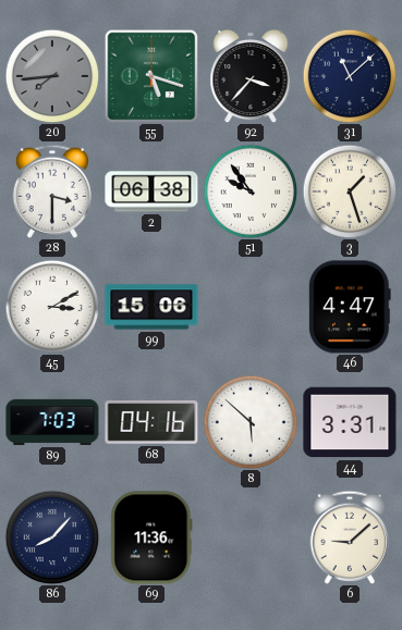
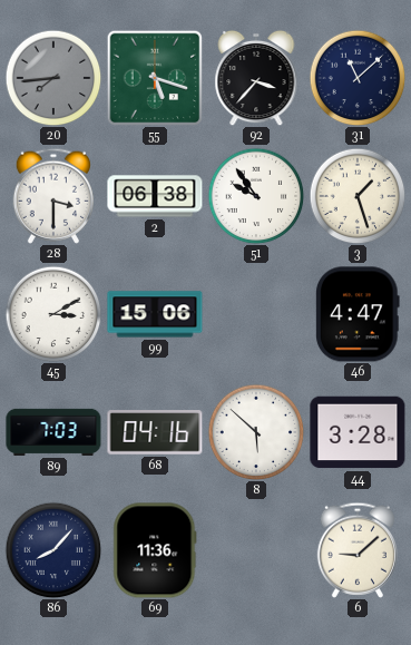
44: 3:31 -> 3:28 (358, 432)
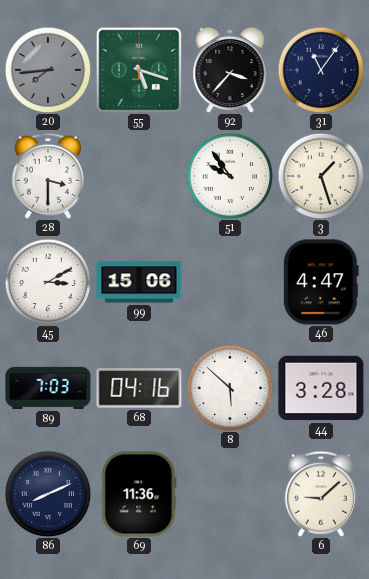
31: 11:08 -> 11:06 (321, 70)
2: 06:38 -> none (155, 196)
86: 8:07 -> 8:11 (48, 494)
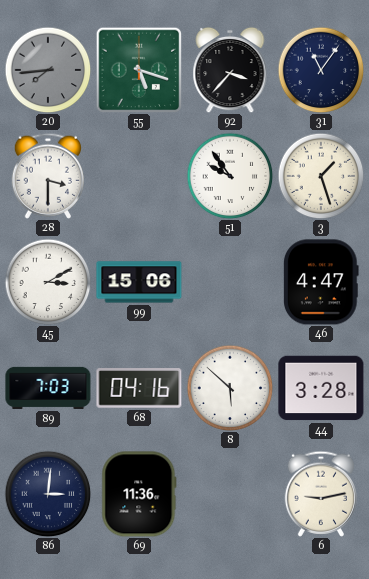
86: 8:11 -> 3:01 (48, 494)
6: 9:08 -> 9:13 (320, 494)
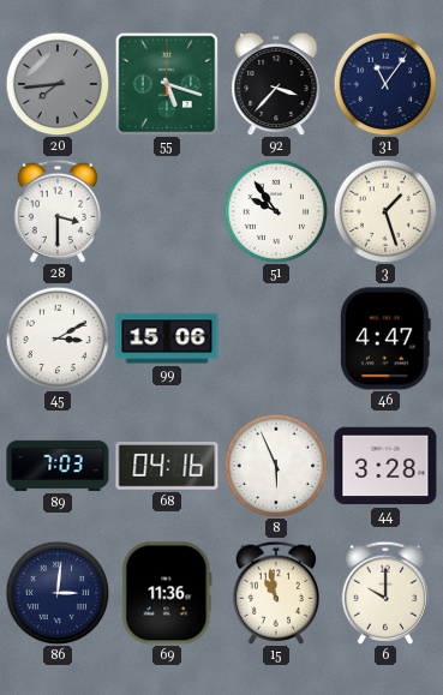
8: 5:52 -> 5:56 (276, 466)
15: none -> 10:58 (275, 593)
6: 9:13 -> 10:00 (384, 593)
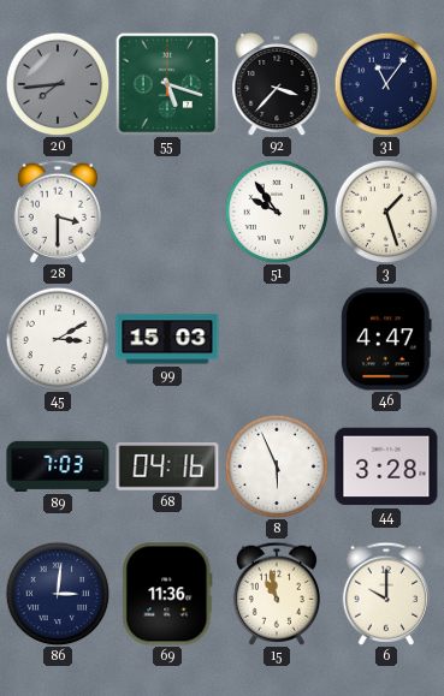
99: 15:06 -> 15:03 (167, 339)
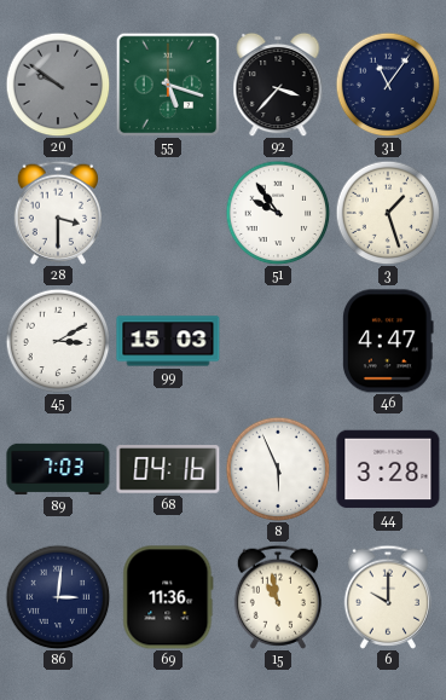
20: 7:44 -> 9:51 (58, 85)
